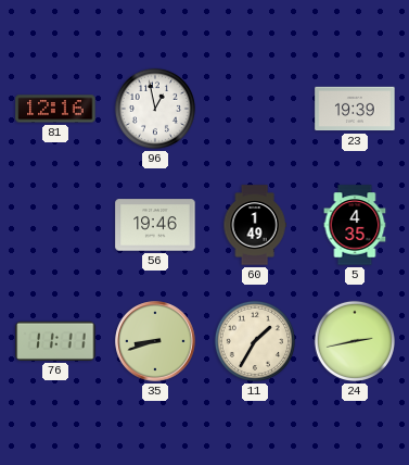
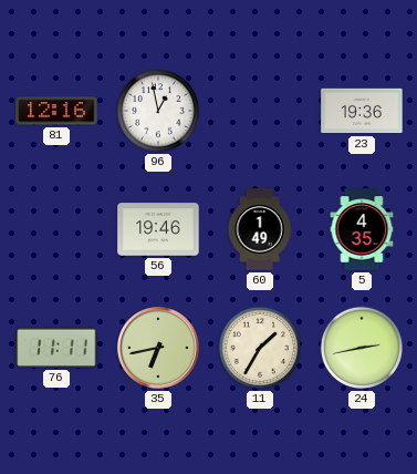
23: 19:39 -> 19:36 (362, 111)
35: 8:42 -> 6:43 (158, 348)
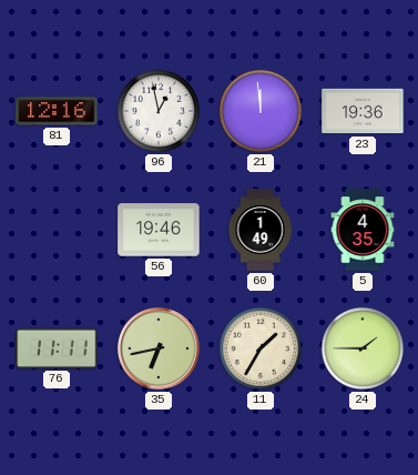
21: none -> 11:59 (261, 111)
24: 2:43 -> 1:45 (363, 348)
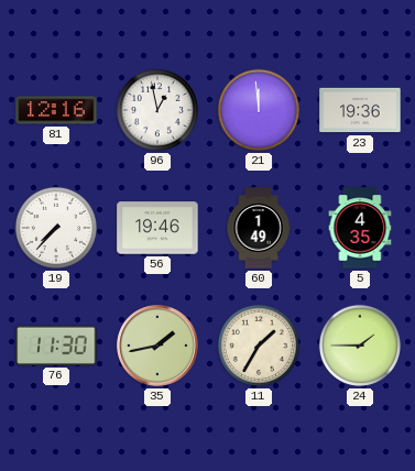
19: none -> 7:37 (56, 228)
76: 11:11 -> 11:30 (56, 346)
35: 6:43 -> 1:43 (157, 346)
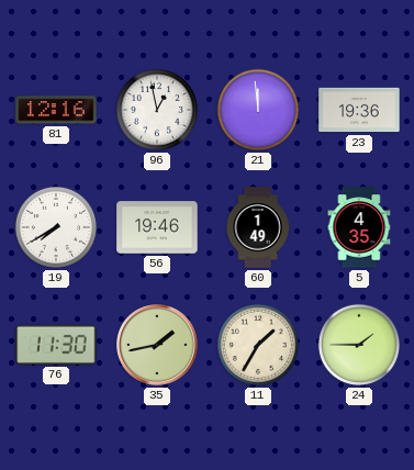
19: 7:37 -> 7:40 (56, 227)
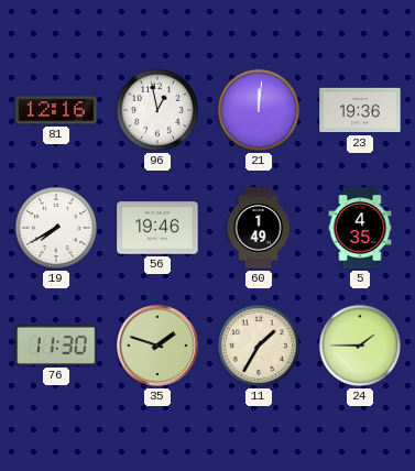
21: 11:59 -> 12:01 (259, 110)
35: 1:43 -> 1:48 (157, 346)
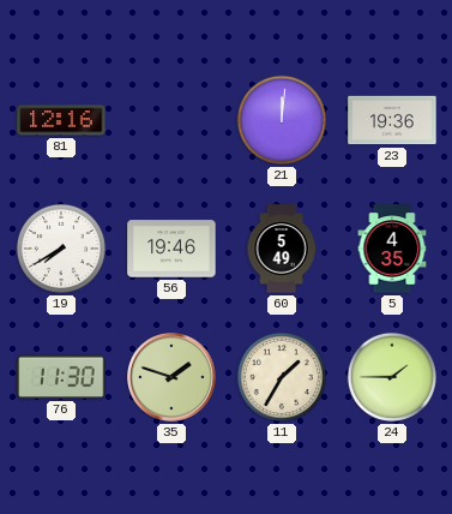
96: 12:58 -> none (157, 110)
60: 1:49 -> 5:49 (282, 249)
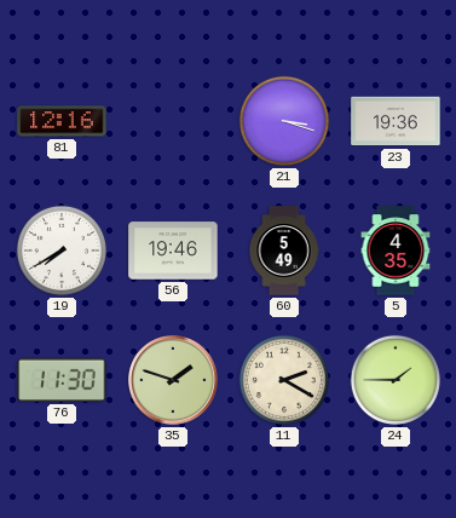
21: 12:01 -> 3:18 (284, 121)
11: 1:35 -> 2:20 (284, 380)
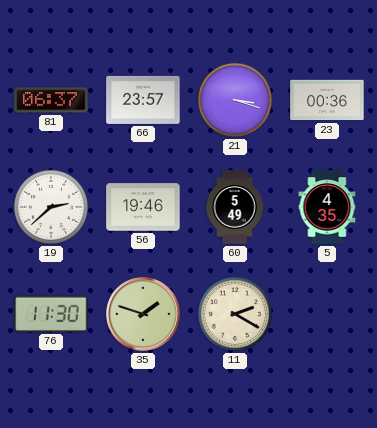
81: 12:16 -> 06:37 (51, 100)
66: none -> 23:57 (143, 100)
23: 19:36 -> 00:36 (327, 100)
19: 7:40 -> 2:38 (51, 207)
24: 1:45 -> none (396, 380)
